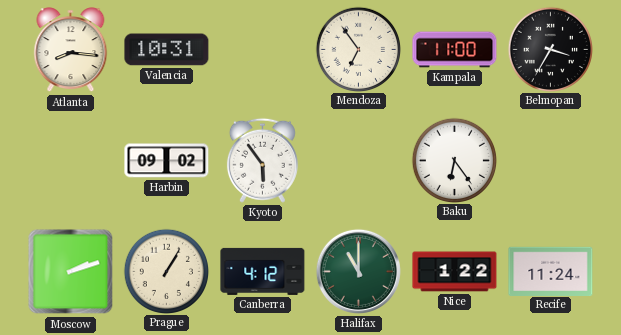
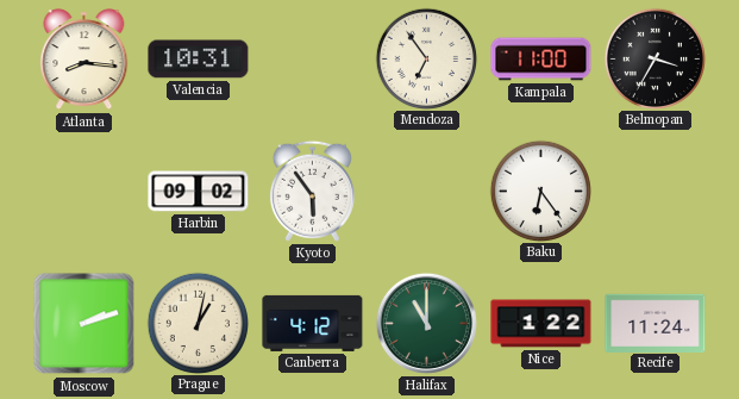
Prague: 1:05 -> 1:02 (198, 323)
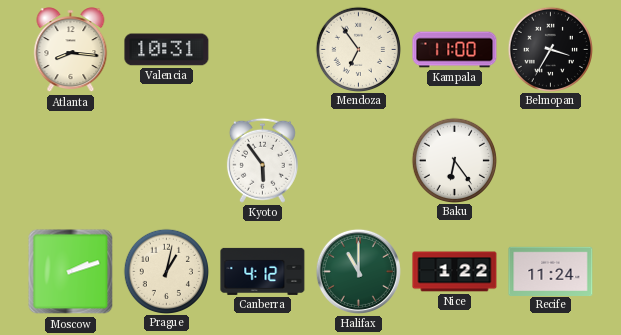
Harbin: 09:02 -> none (199, 192)
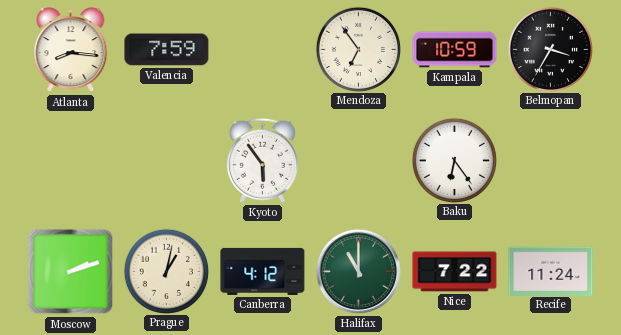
Valencia: 10:31 -> 7:59 (167, 50)
Kampala: 11:00 -> 10:59 (455, 50)
Nice: 1:22 -> 7:22 (455, 272)
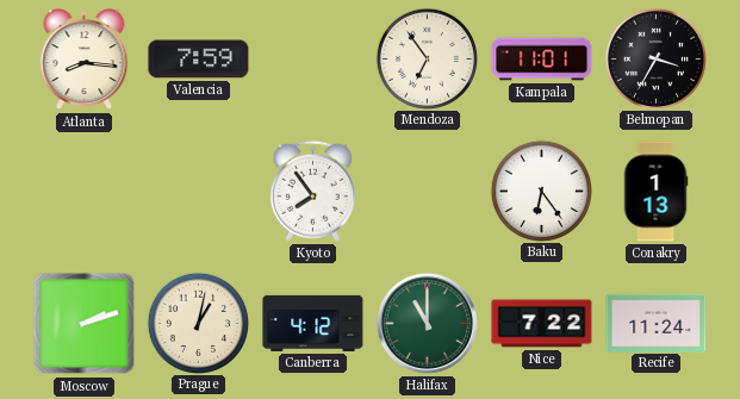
Kampala: 10:59 -> 11:01 (542, 60)
Kyoto: 5:54 -> 7:54 (312, 191)
Conakry: none -> 1:13 (655, 192)
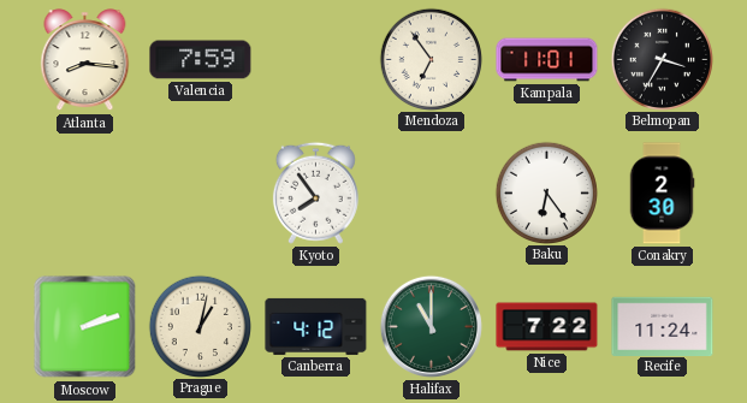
Conakry: 1:13 -> 2:30 (662, 194)
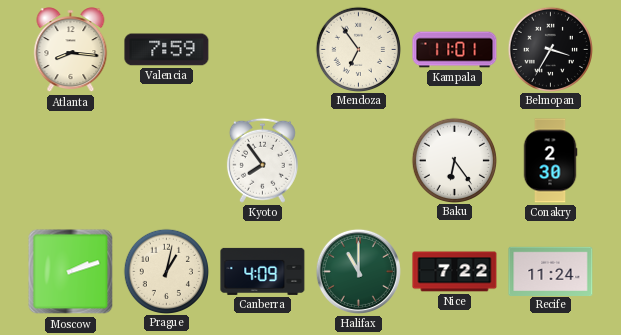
Canberra: 4:12 -> 4:09 (263, 271)
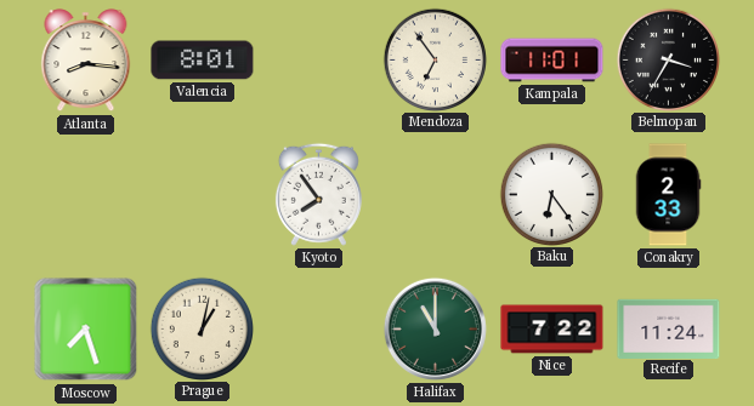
Valencia: 7:59 -> 8:01 (203, 61)
Conakry: 2:30 -> 2:33 (668, 195)
Moscow: 2:12 -> 7:27 (86, 330)
Canberra: 4:09 -> none (263, 271)
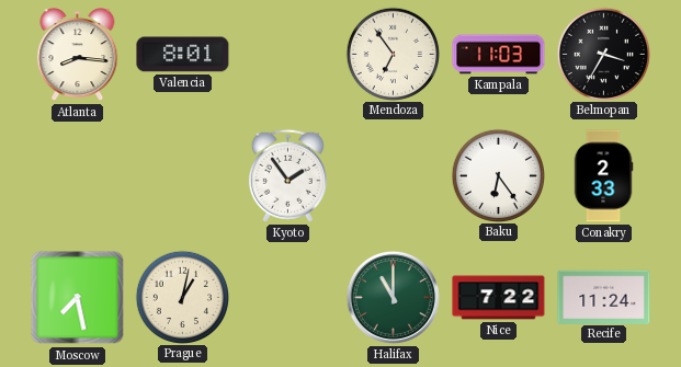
Kampala: 11:01 -> 11:03 (499, 55)
Kyoto: 7:54 -> 1:54 (287, 175)
Moscow: 7:27 -> 7:28 (78, 298)
